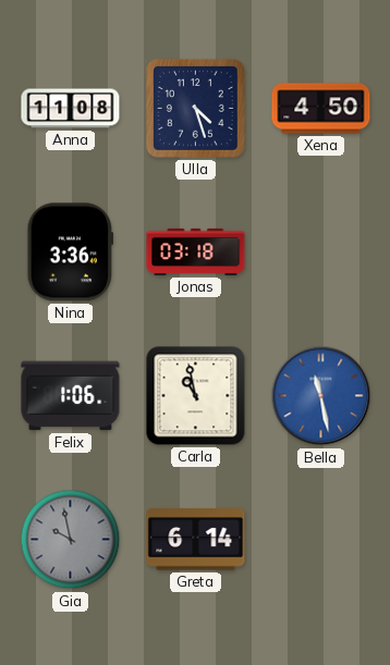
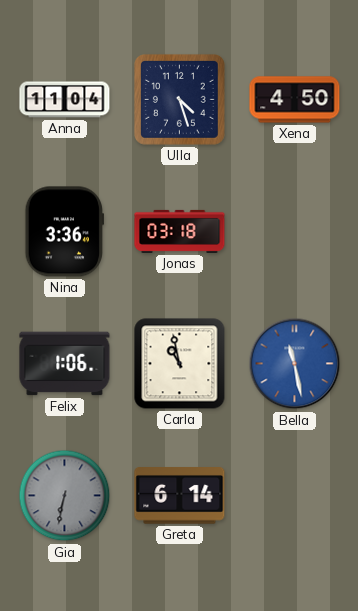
Anna: 11:08 -> 11:04 (65, 100)
Gia: 9:58 -> 6:32 (65, 496)
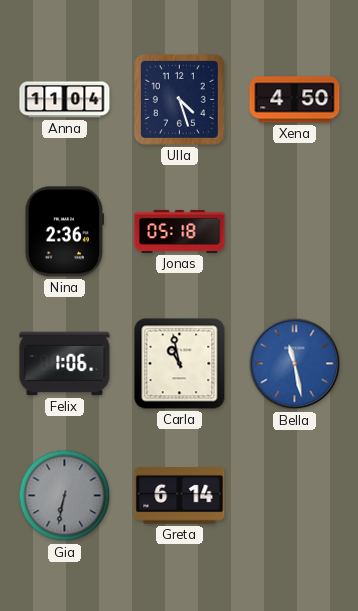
Nina: 3:36 -> 2:36 (64, 232)
Jonas: 03:18 -> 05:18 (180, 231)
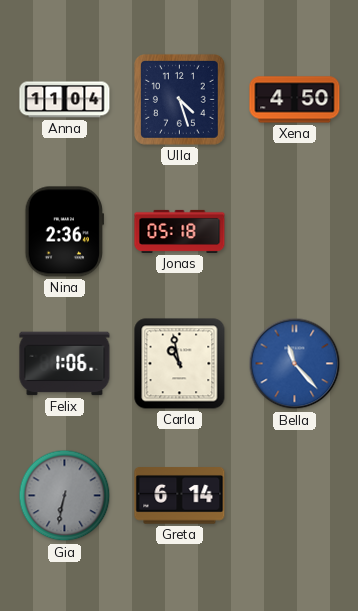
Bella: 11:28 -> 11:23 (295, 364)
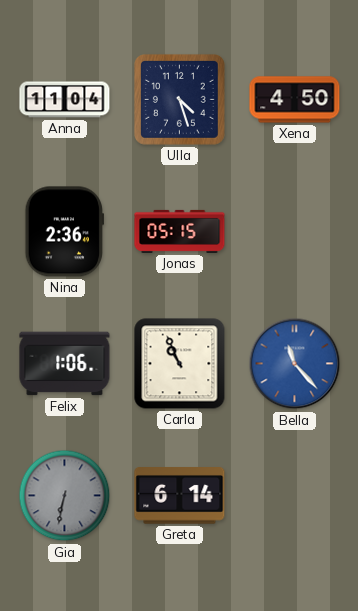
Jonas: 05:18 -> 05:15 (180, 231)
Carla: 10:58 -> 10:56 (180, 364)
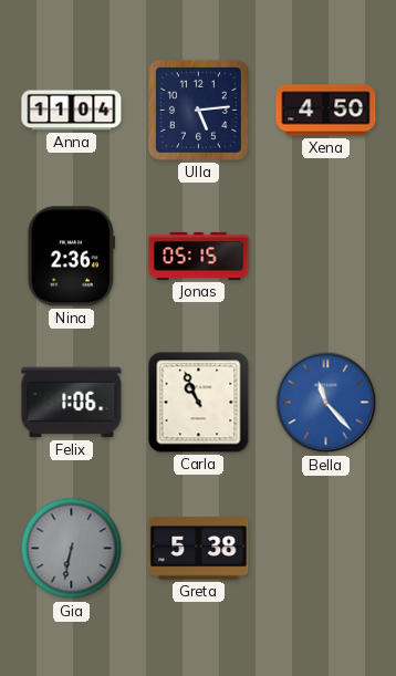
Ulla: 4:27 -> 5:14 (198, 110)
Greta: 6:14 -> 5:38 (199, 549)
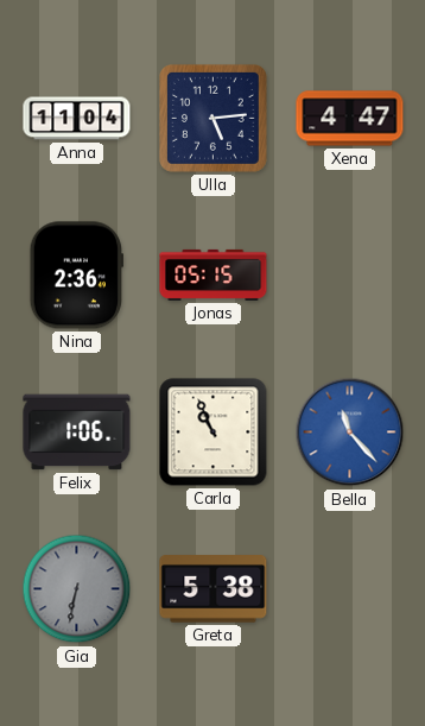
Xena: 4:50 -> 4:47 (350, 119)
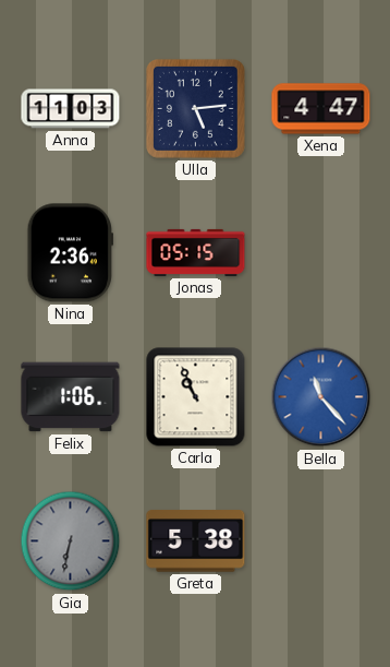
Anna: 11:04 -> 11:03 (71, 109)
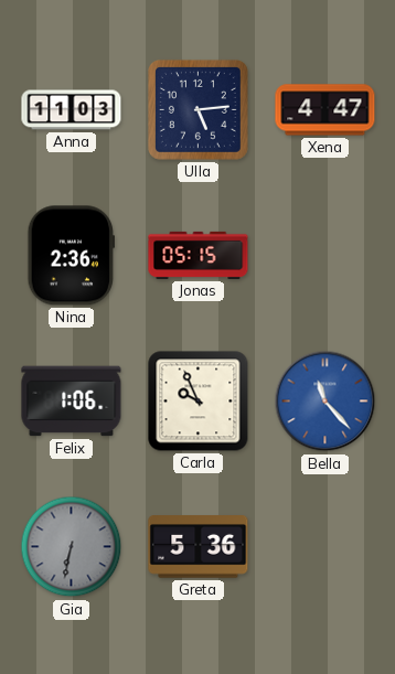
Carla: 10:56 -> 9:56 (199, 402)
Greta: 5:38 -> 5:36 (199, 547)
